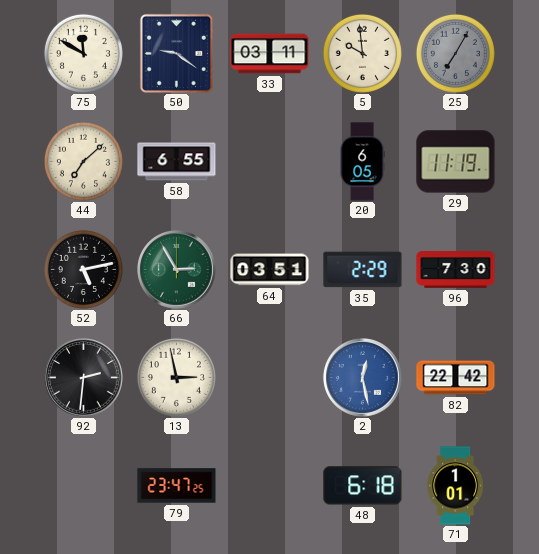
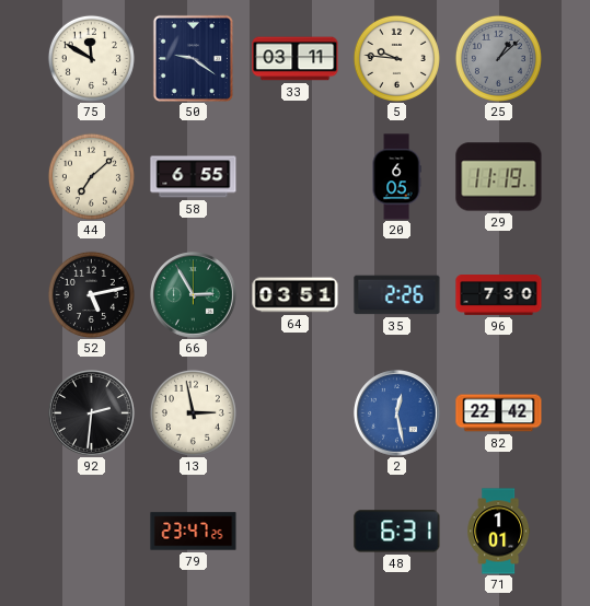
5: 9:59 -> 9:46 (396, 58)
25: 7:05 -> 1:08 (498, 58)
35: 2:29 -> 2:26 (397, 295)
48: 6:18 -> 6:31 (397, 532)
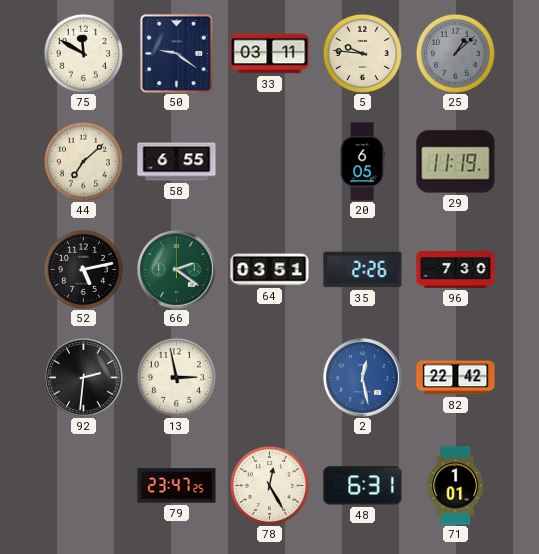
66: 2:55 -> 2:21 (177, 270)
78: none -> 12:25 (269, 485)
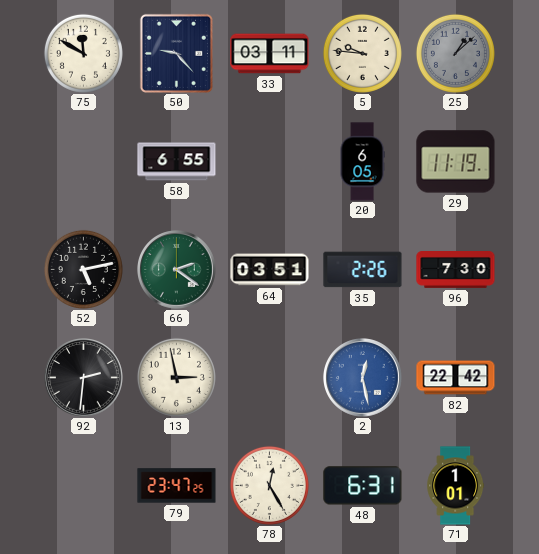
50: 9:21 -> 9:23 (176, 53)
44: 7:08 -> none (83, 161)
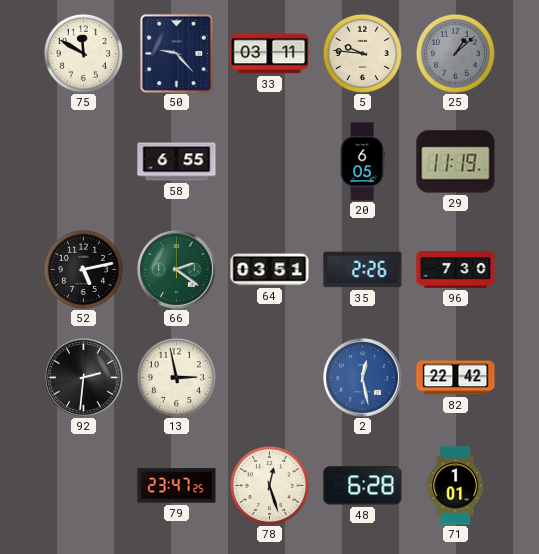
78: 12:25 -> 12:27 (269, 485)
48: 6:31 -> 6:28 (363, 486)
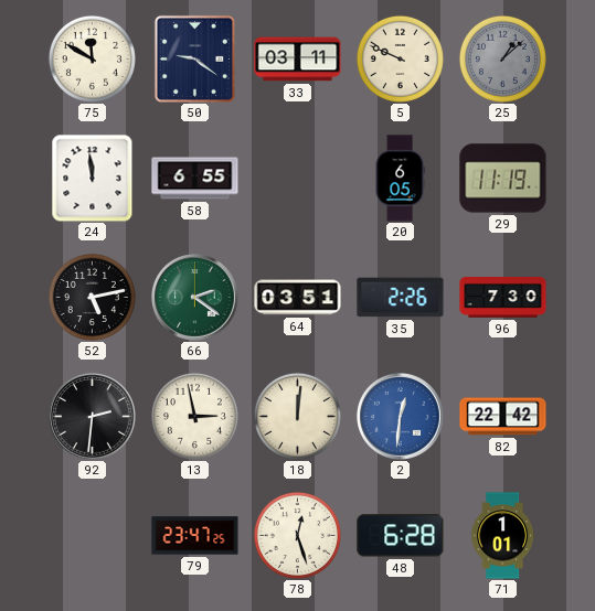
50: 9:23 -> 9:21 (194, 58)
5: 9:46 -> 9:49 (400, 58)
24: none -> 11:59 (93, 179)
18: none -> 12:01 (297, 416)
2: 12:28 -> 12:31 (401, 417)
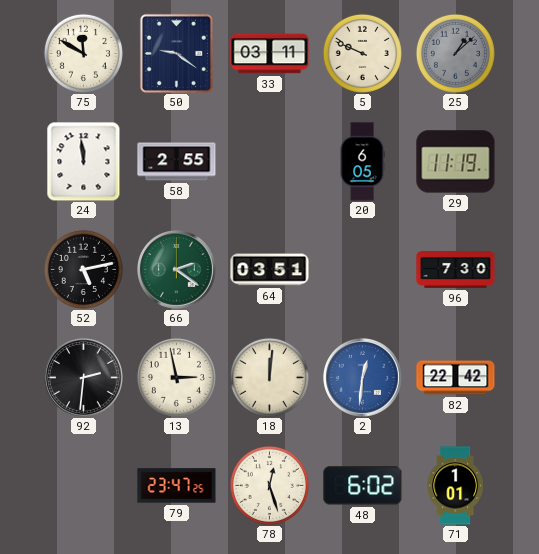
58: 6:55 -> 2:55 (177, 162)
35: 2:26 -> none (401, 298)
48: 6:28 -> 6:02 (363, 486)
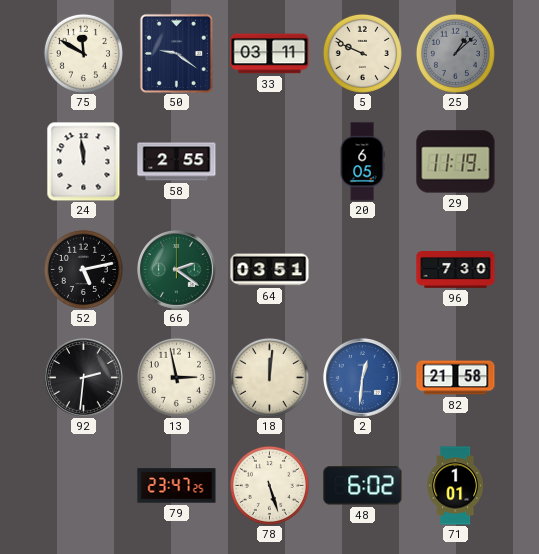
82: 22:42 -> 21:58 (456, 378)
78: 12:27 -> 5:27 (269, 485)
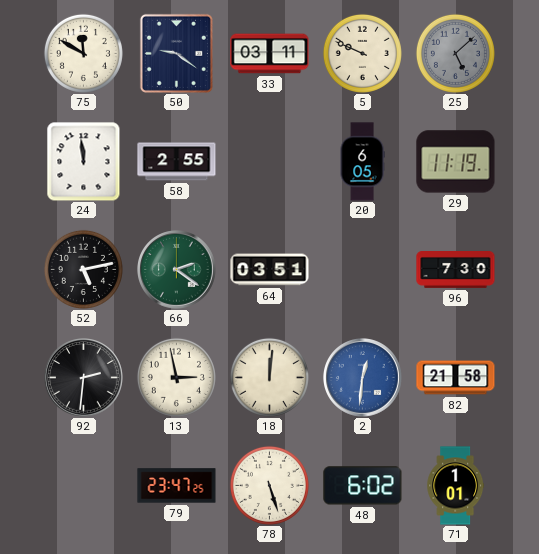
25: 1:08 -> 5:08 (455, 53)
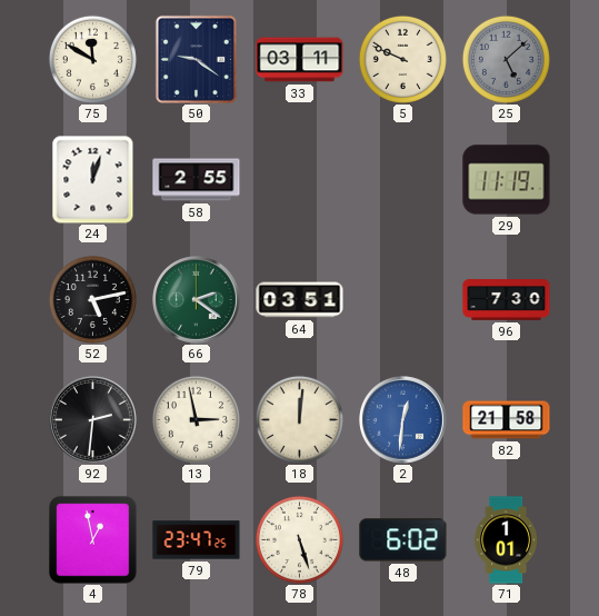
24: 11:59 -> 12:03 (93, 180)
20: 6:05 -> none (362, 162)
4: none -> 12:58 (93, 540)
